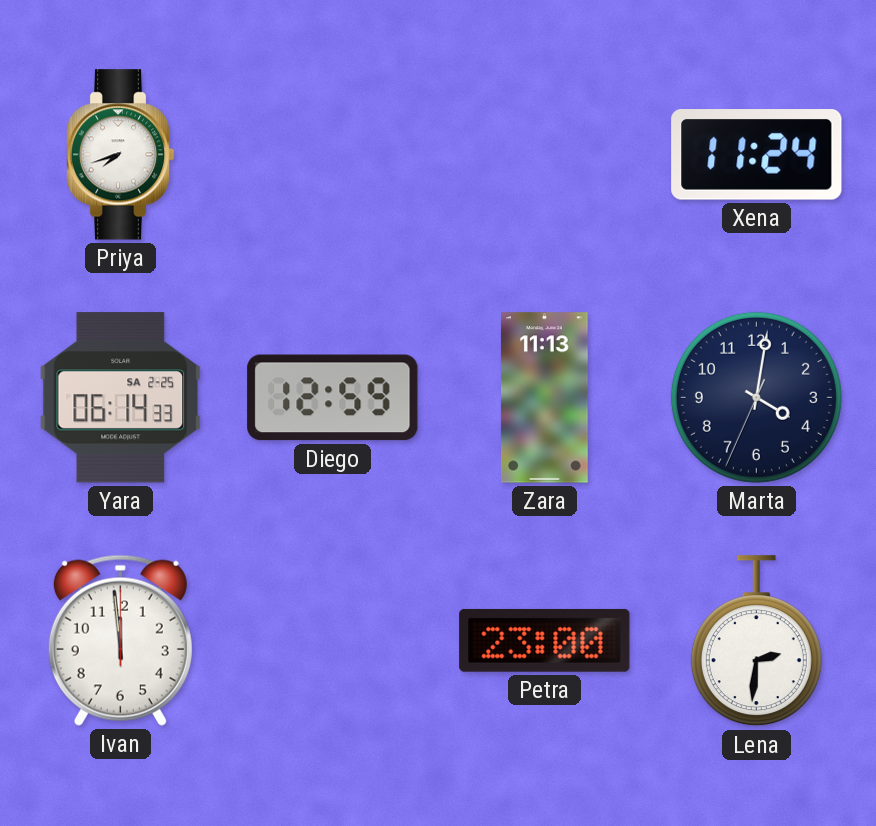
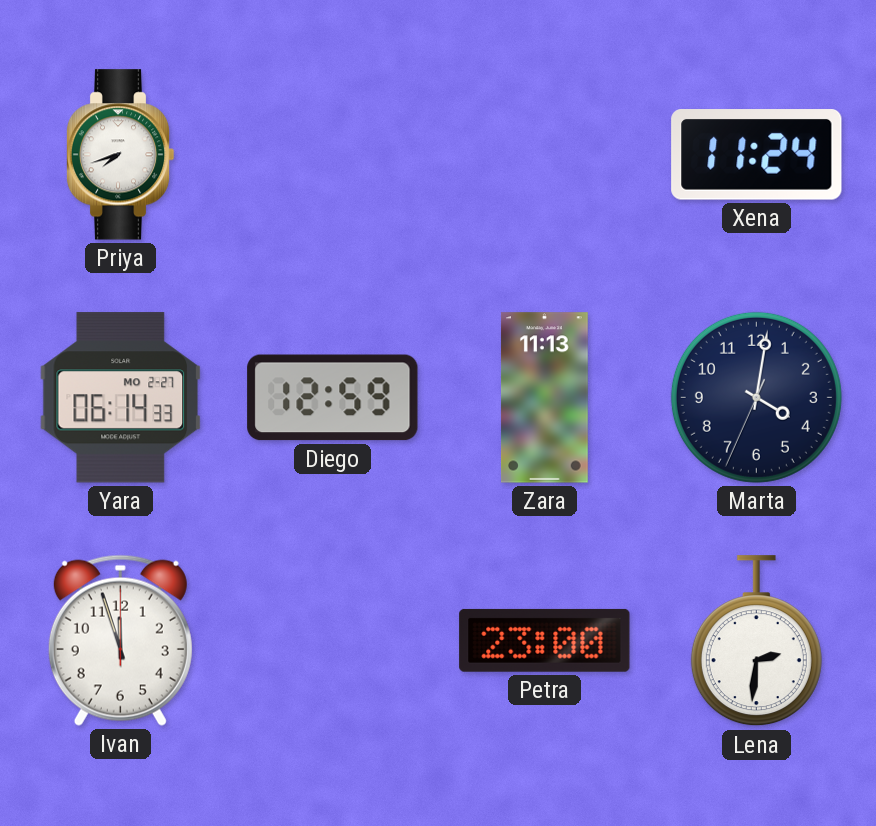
Yara date: SA 2-25 -> MO 2-27 (121, 398)
Ivan: 11:59 -> 11:57 (120, 640)
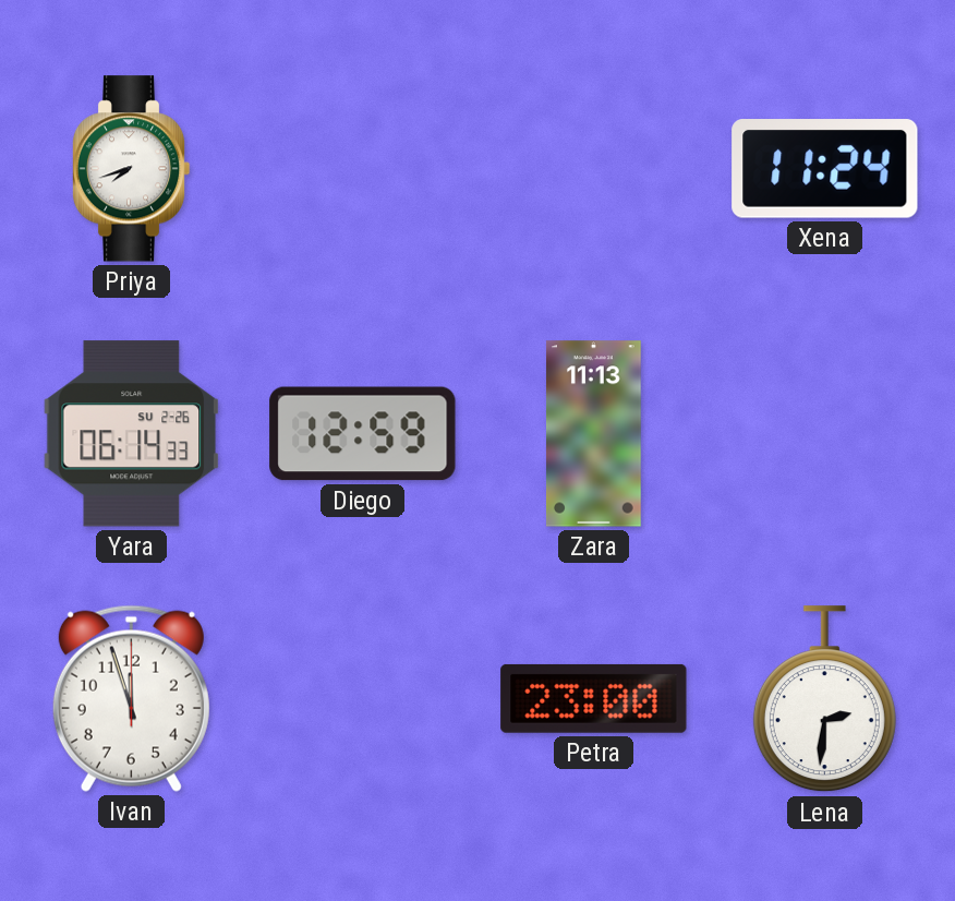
Yara date: MO 2-27 -> SU 2-26 (132, 434)
Marta: 4:01 -> none (756, 397)
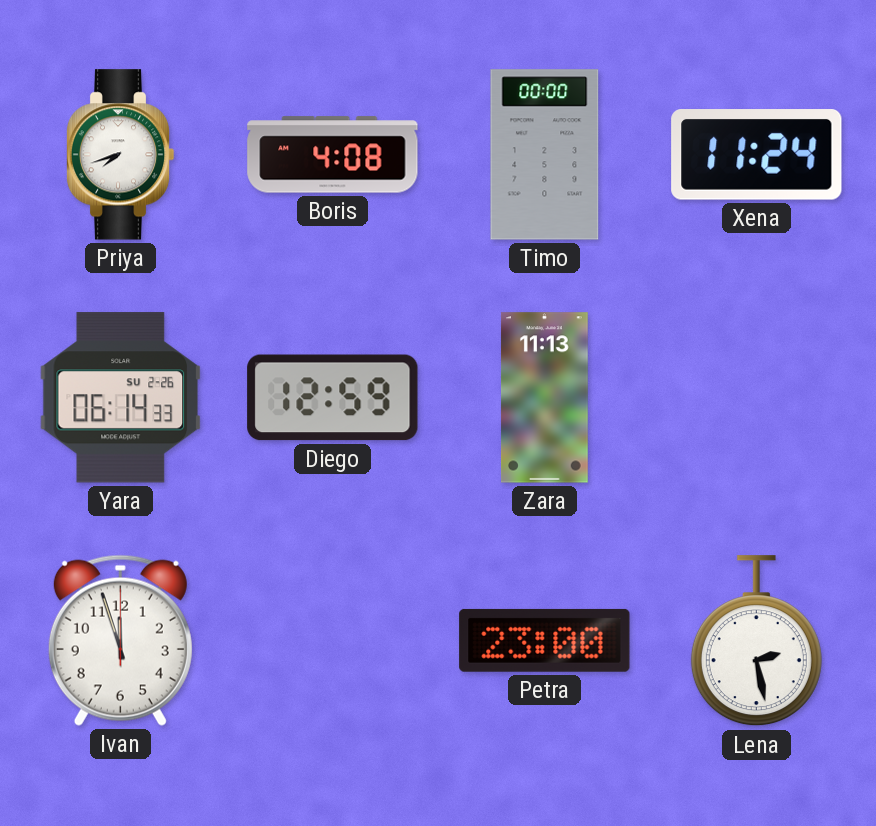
Boris: none -> 4:08 (333, 155)
Timo: none -> 00:00 (545, 155)
Lena: 2:31 -> 2:28 (756, 641)
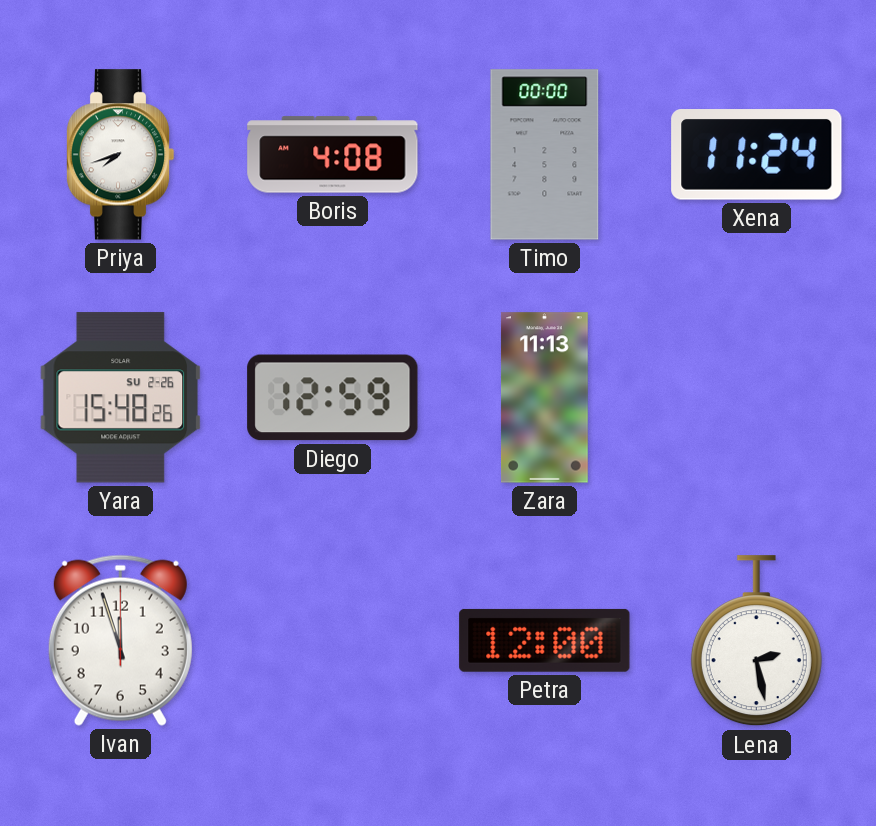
Yara: 06:14 -> 15:48 (121, 398)
Petra: 23:00 -> 12:00 (545, 640)
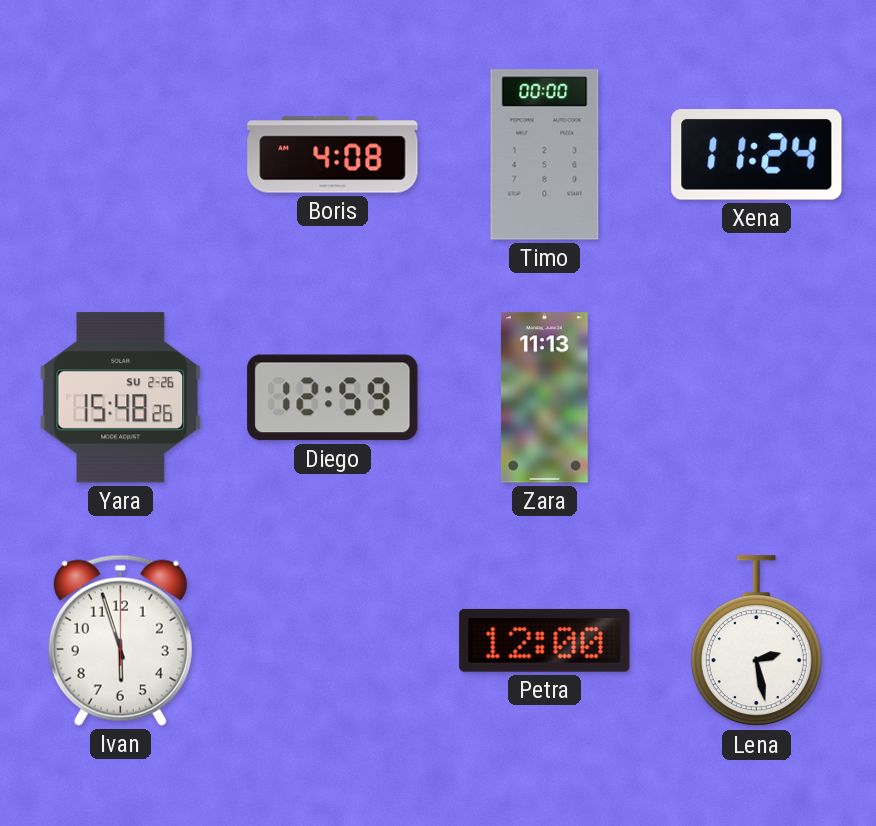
Priya: 7:42 -> none (120, 155)
Ivan: 11:57 -> 5:57 (120, 640)
